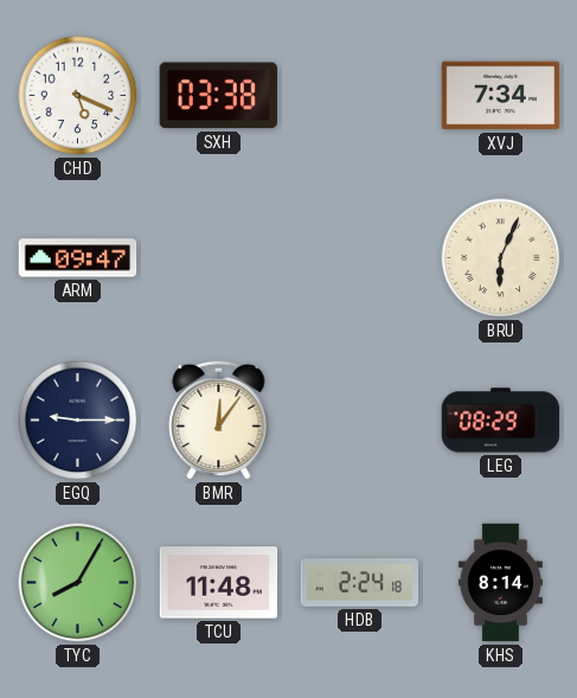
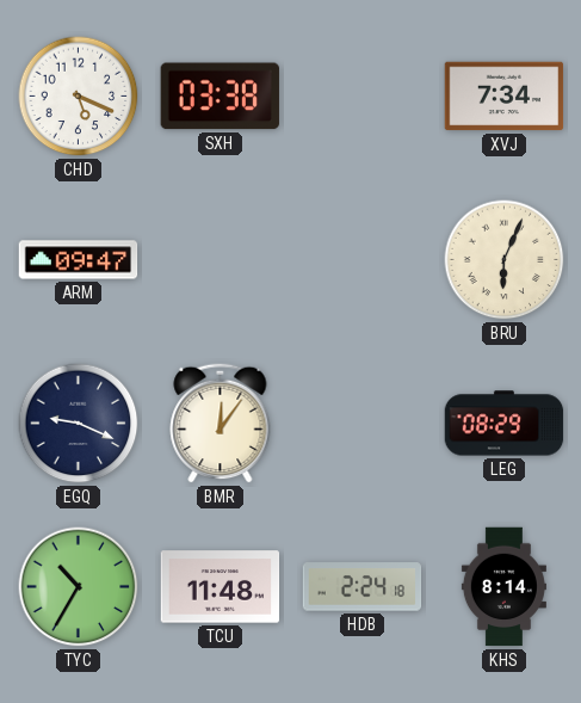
EGQ: 9:15 -> 9:19 (79, 424)
TYC: 8:05 -> 10:35 (79, 587)
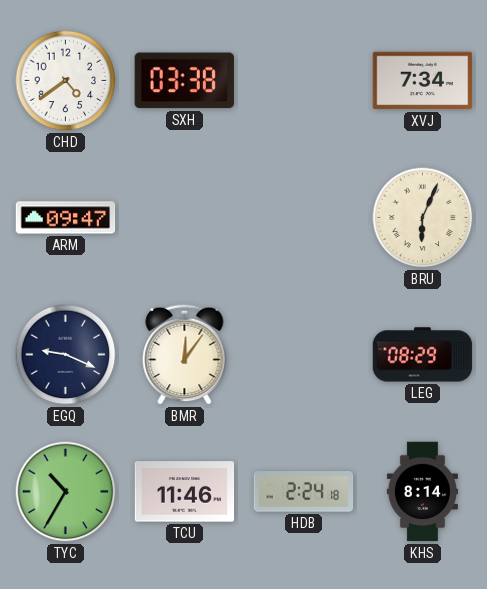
CHD: 5:19 -> 4:39 (66, 81)
TCU: 11:48 -> 11:46 (185, 492)
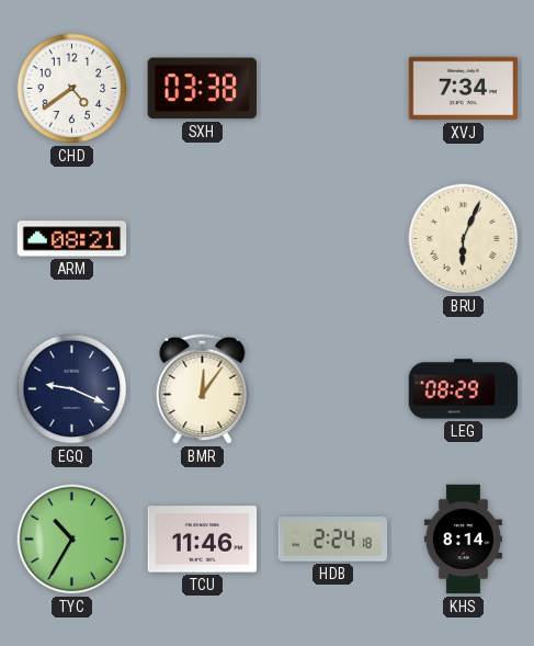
ARM: 09:47 -> 08:21 (72, 239)
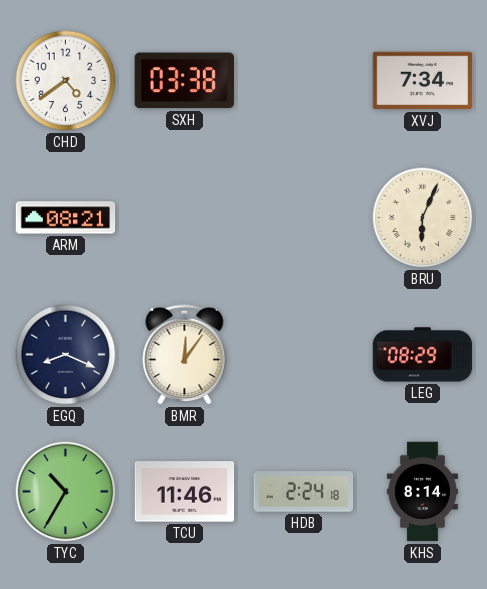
EGQ: 9:19 -> 8:19 (66, 355)
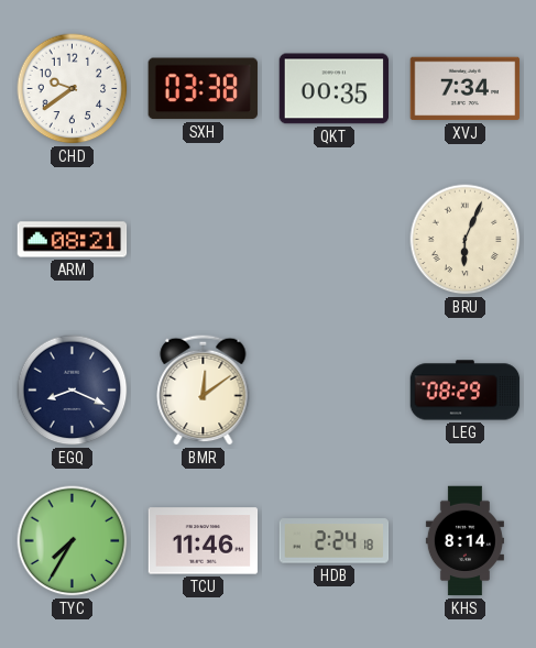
CHD: 4:39 -> 9:39 (73, 89)
QKT: none -> 00:35 (335, 89)
BMR: 12:06 -> 12:09 (204, 389)
TYC: 10:35 -> 7:35 (73, 541)
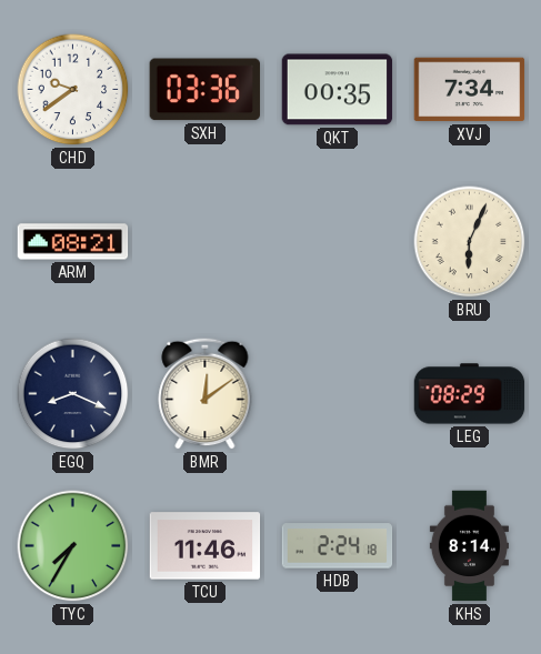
SXH: 03:38 -> 03:36 (204, 90)
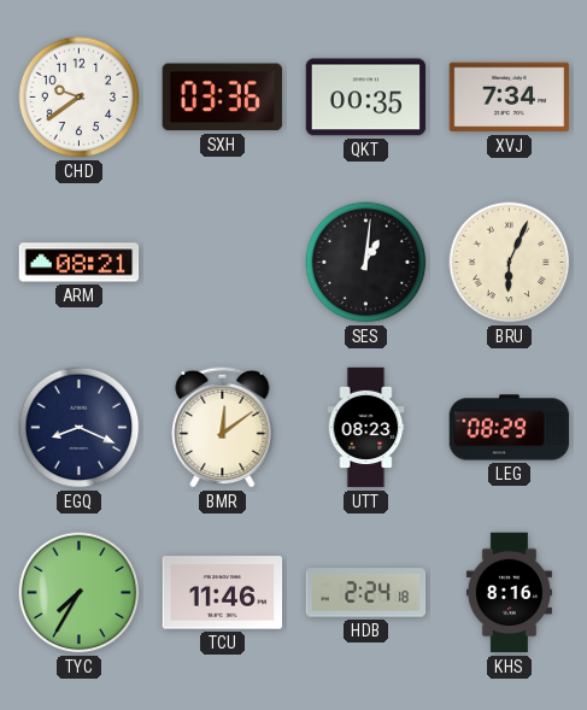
SES: none -> 1:01 (366, 263)
UTT: none -> 08:23 (366, 428)
KHS: 8:14 -> 8:16 (509, 593)
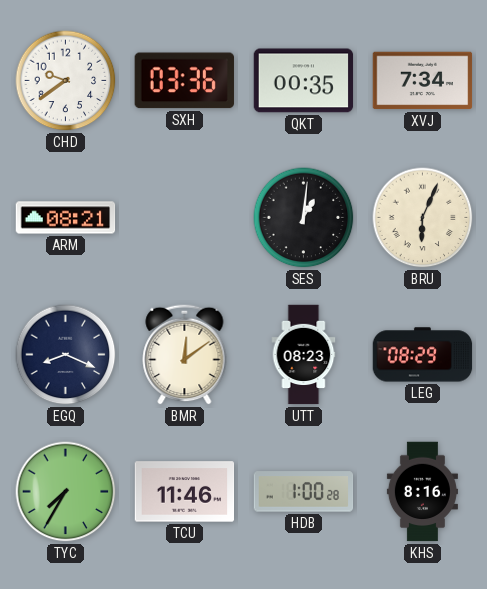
HDB: 2:24 -> 1:00 (304, 492)
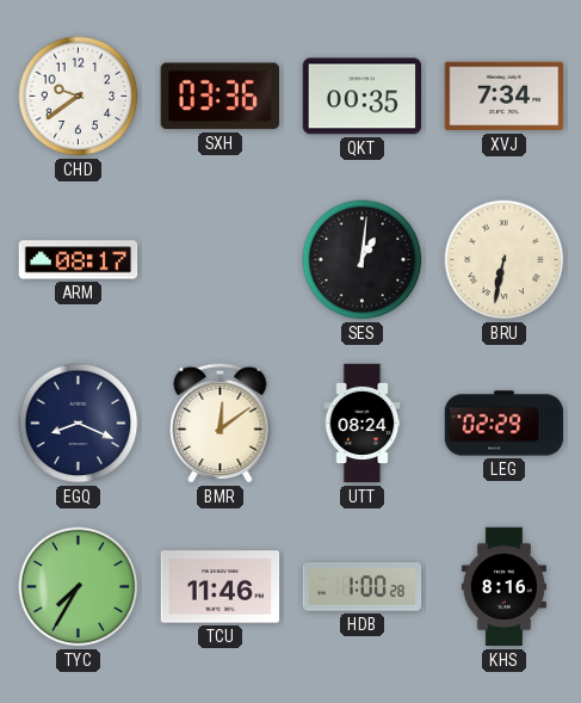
ARM: 08:21 -> 08:17 (79, 260)
BRU: 6:04 -> 6:32 (505, 260)
UTT: 08:23 -> 08:24 (363, 424)
LEG: 08:29 -> 02:29 (505, 424)
